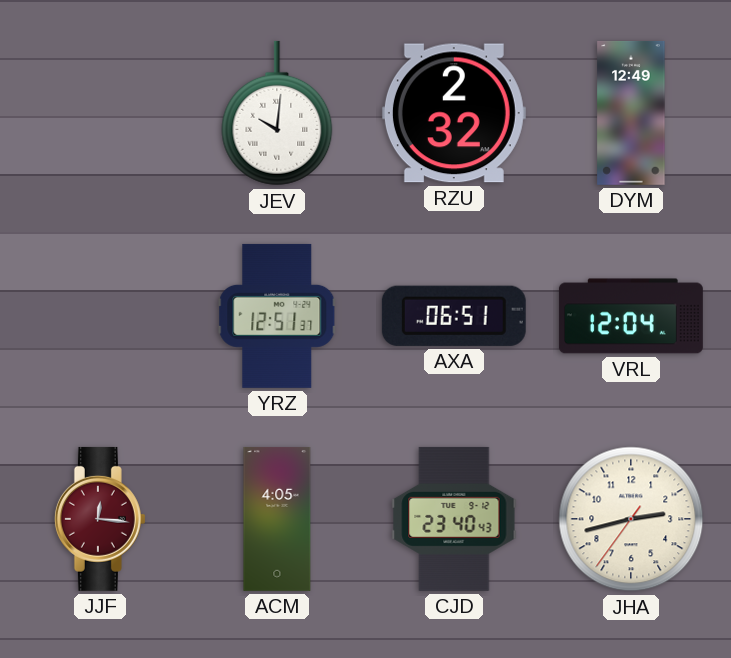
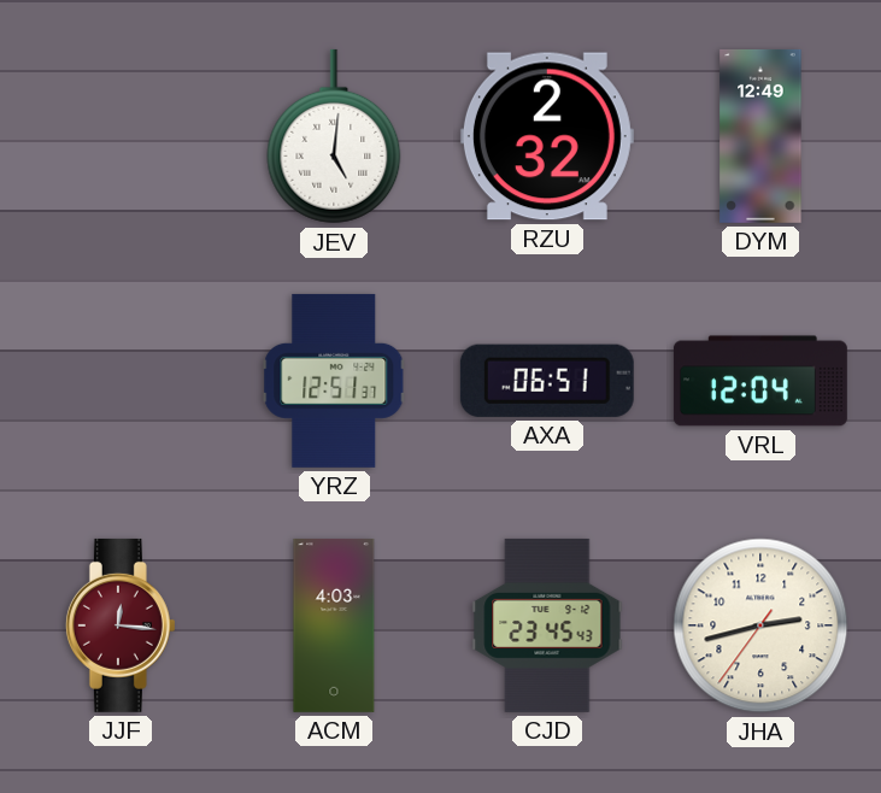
JEV: 10:01 -> 5:01 (334, 136)
ACM: 4:05 -> 4:03 (334, 625)
CJD: 23:40 -> 23:45 (547, 625)
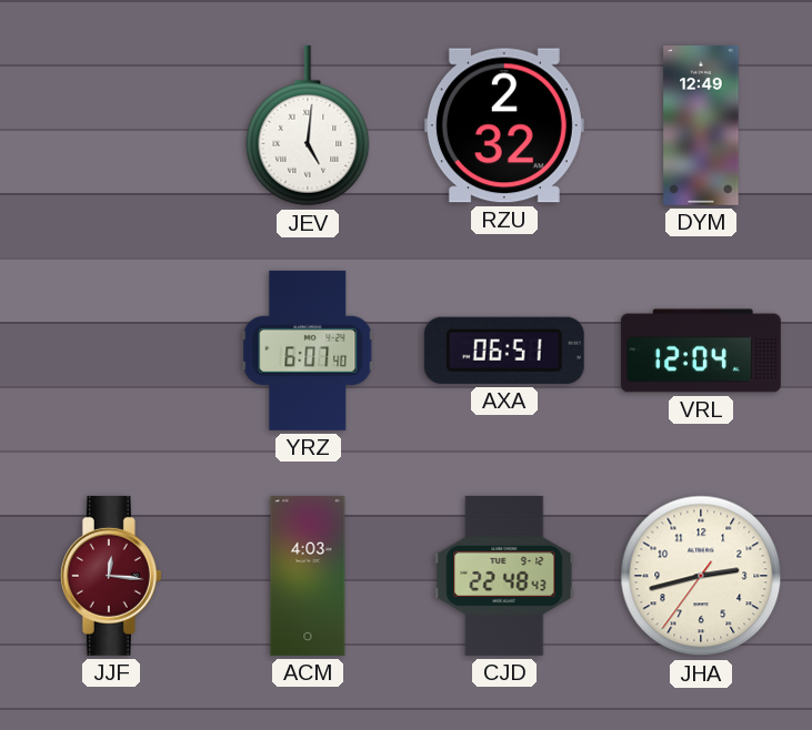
YRZ: 12:51 -> 6:07 (308, 351)
CJD: 23:45 -> 22:48 (504, 576)
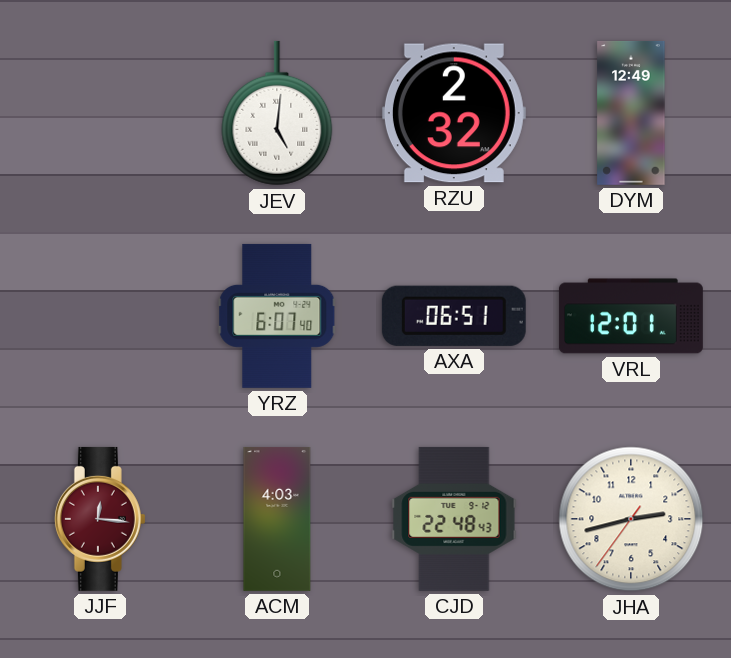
VRL: 12:04 -> 12:01 (631, 316)
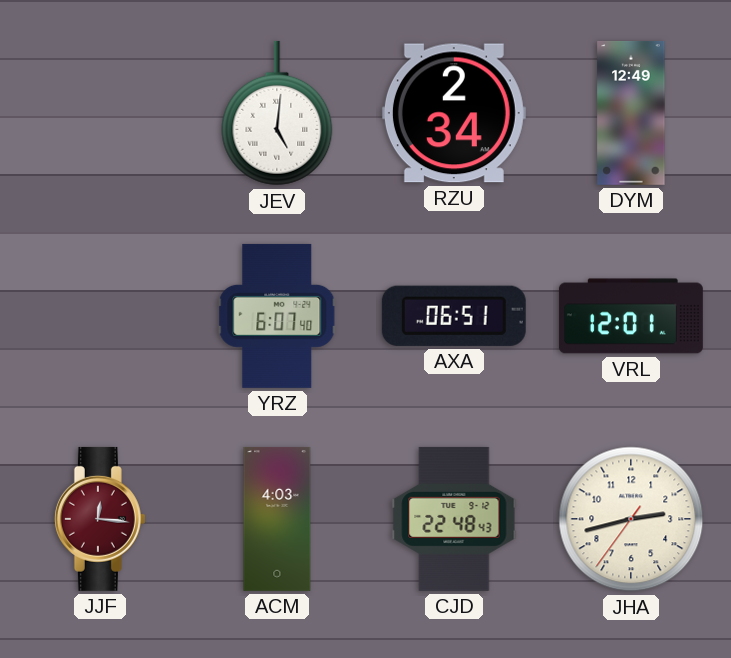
RZU: 2:32 -> 2:34 (454, 113)
